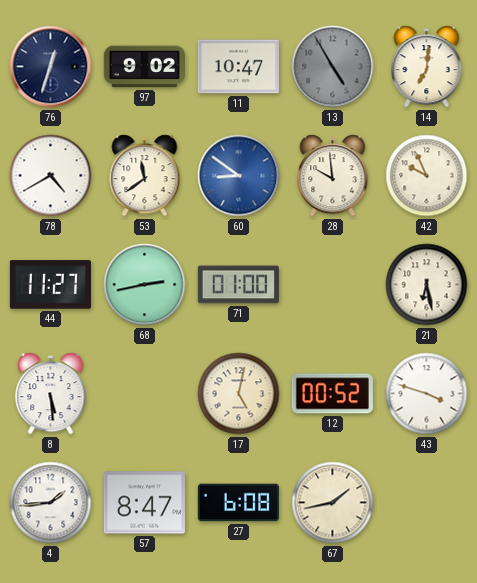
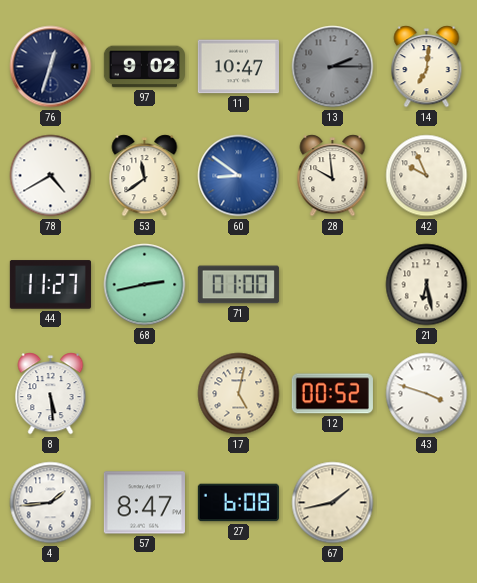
13: 4:55 -> 2:15 (333, 67)
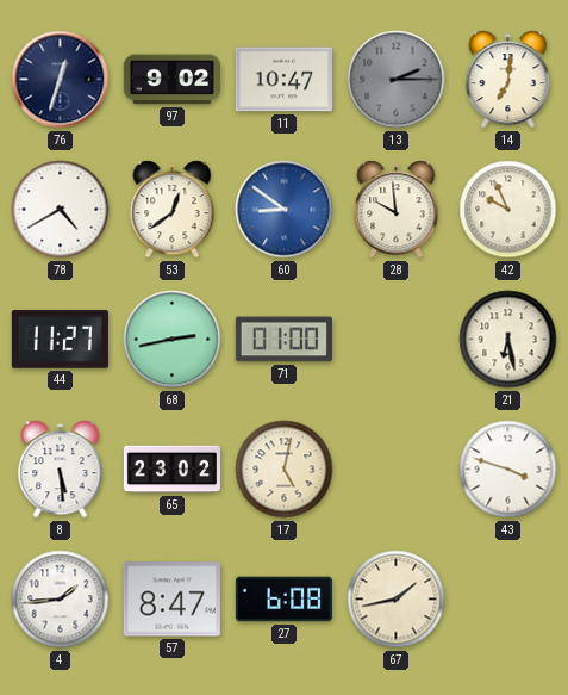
53: 11:39 -> 12:39 (173, 210)
65: none -> 23:02 (171, 470)
12: 00:52 -> none (332, 394)
